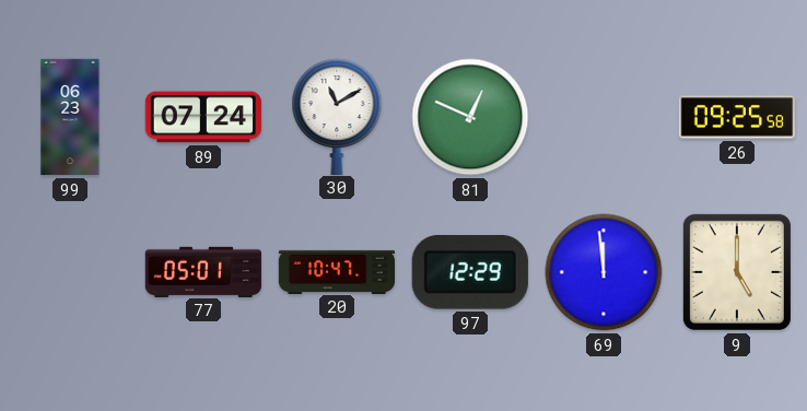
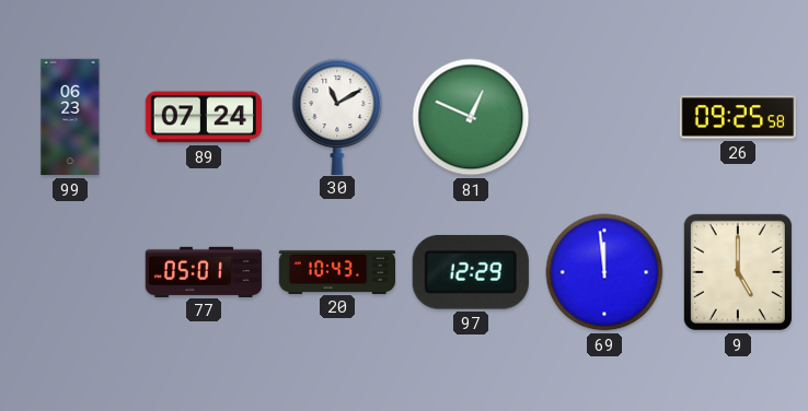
20: 10:47 -> 10:43 (337, 271)
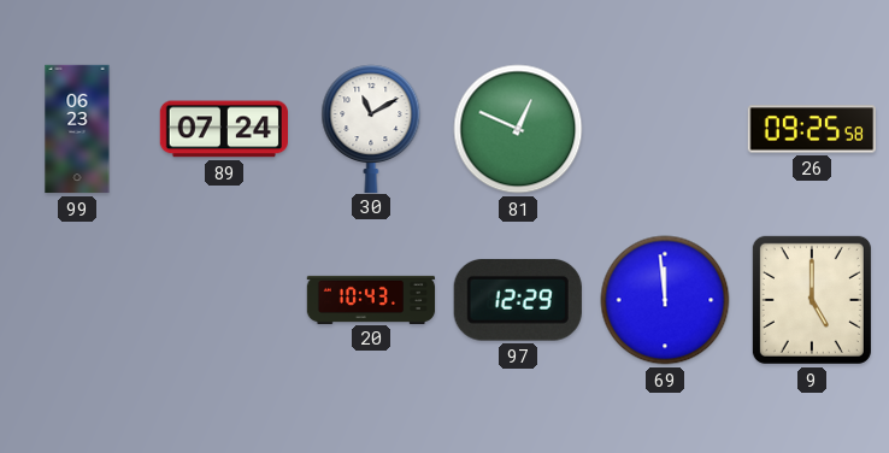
77: 05:01 -> none (204, 271)
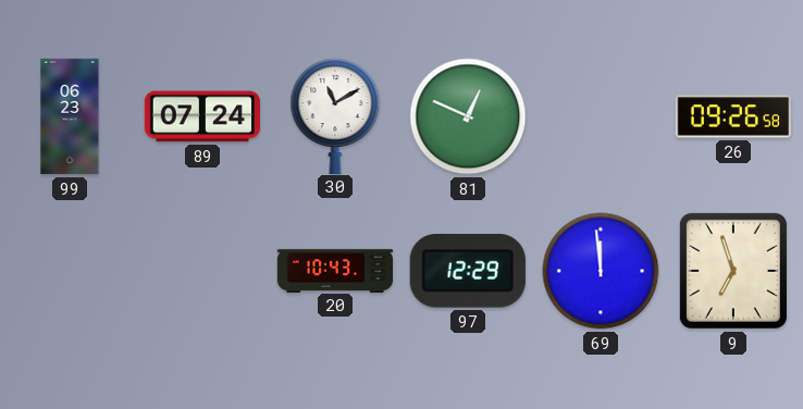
26: 09:25 -> 09:26 (732, 116)
9: 5:00 -> 6:57 (733, 271)
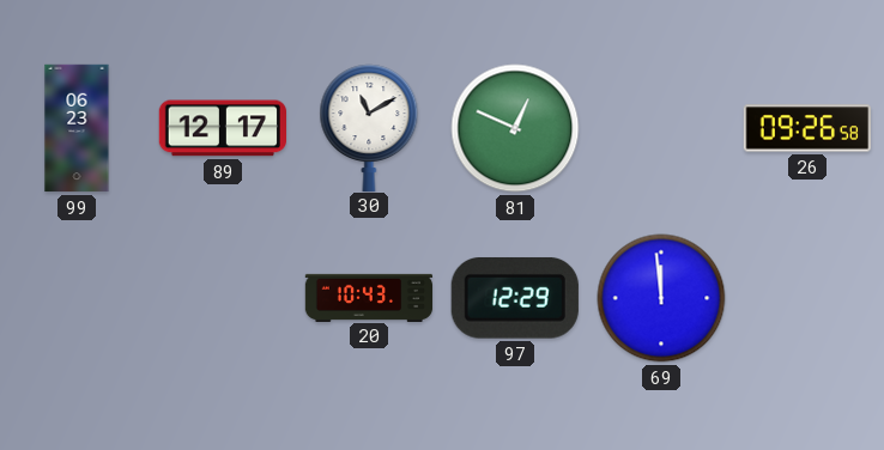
89: 07:24 -> 12:17 (222, 128)
9: 6:57 -> none (733, 271)
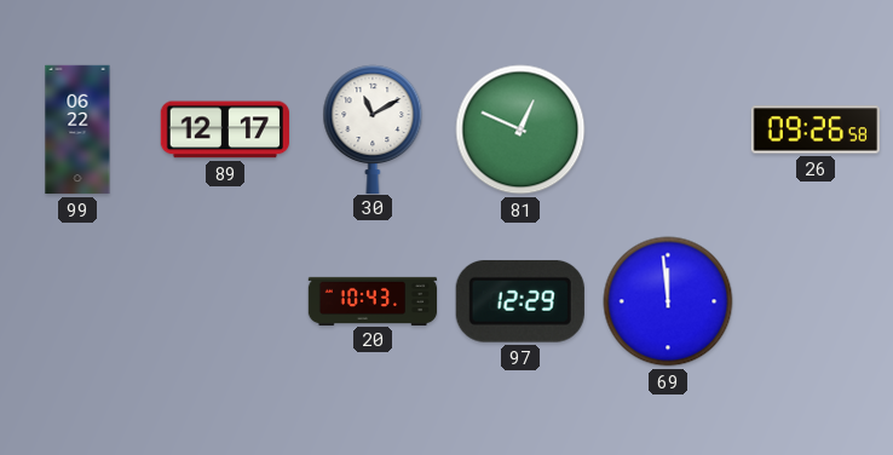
99: 06:23 -> 06:22 (77, 129)
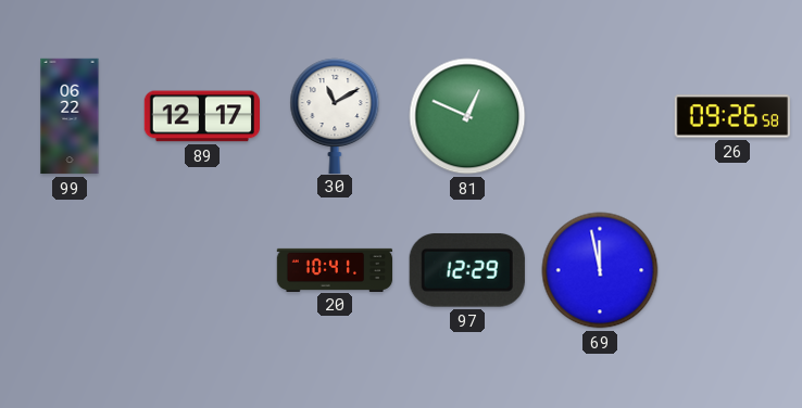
20: 10:43 -> 10:41 (335, 269)
69: 11:59 -> 11:58 (600, 270)
